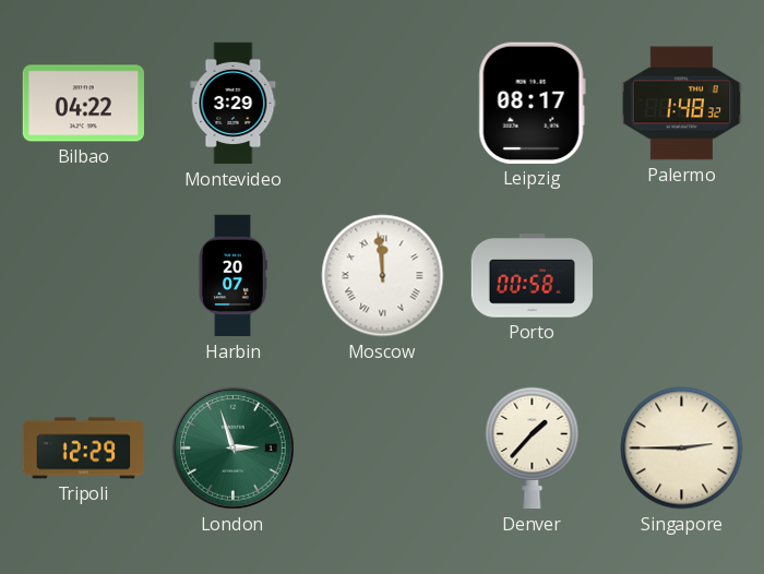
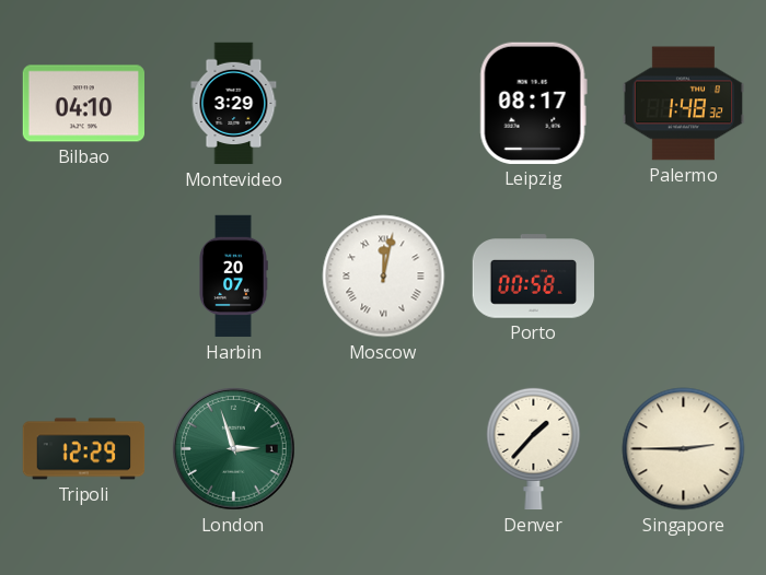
Bilbao: 04:22 -> 04:10 (83, 104)
Moscow: 11:59 -> 12:02 (384, 277)
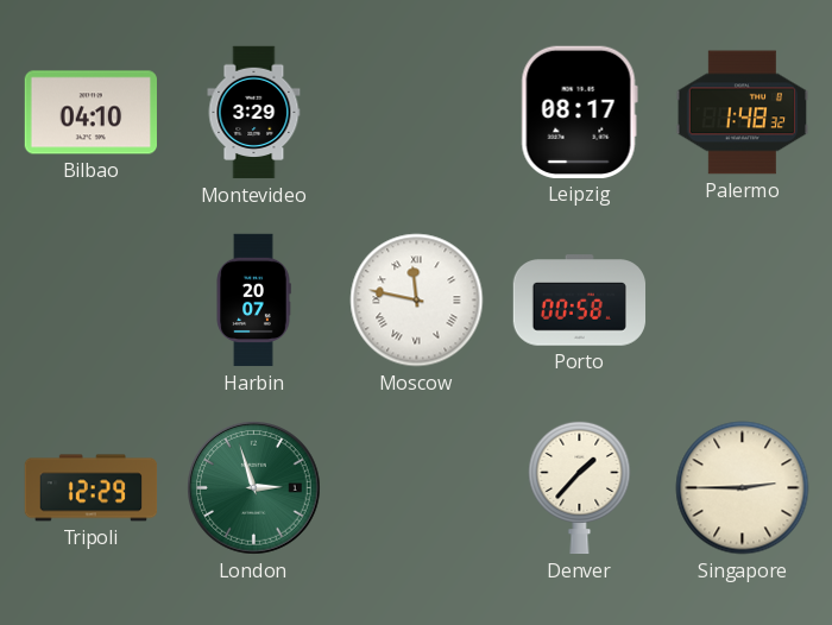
Moscow: 12:02 -> 11:47 (417, 301)
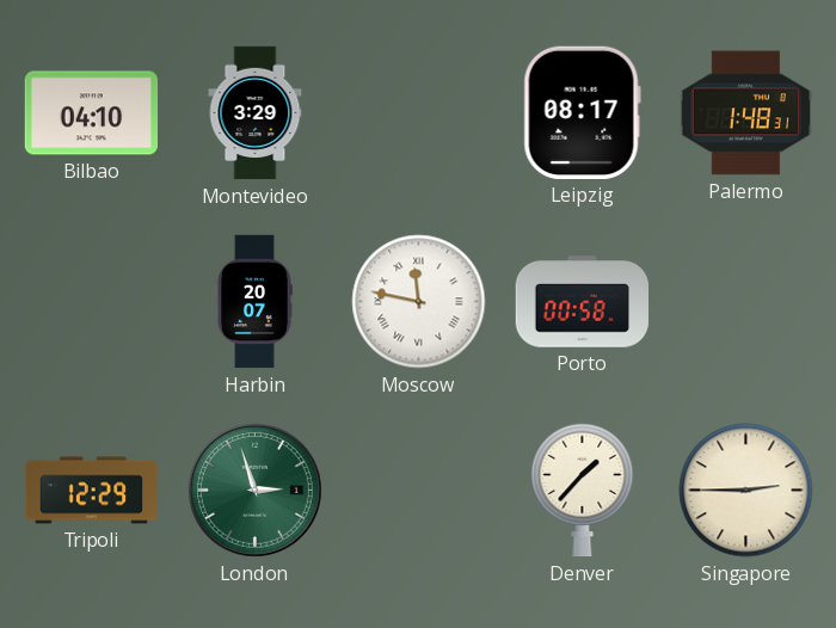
Palermo: 1:48:32 -> 1:48:31 (746, 113)
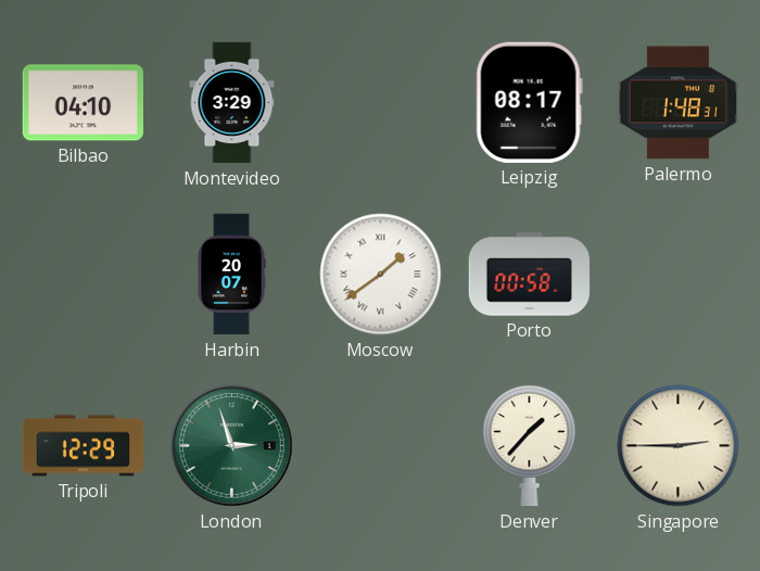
Moscow: 11:47 -> 1:39 (381, 275)
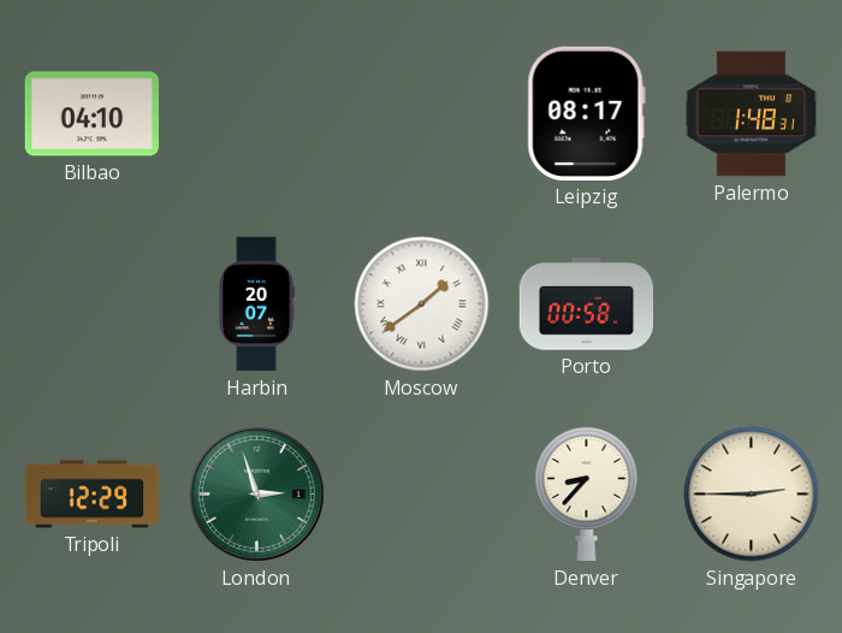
Montevideo: 3:29 -> none (232, 103)
Denver: 1:37 -> 8:37 (587, 493)
